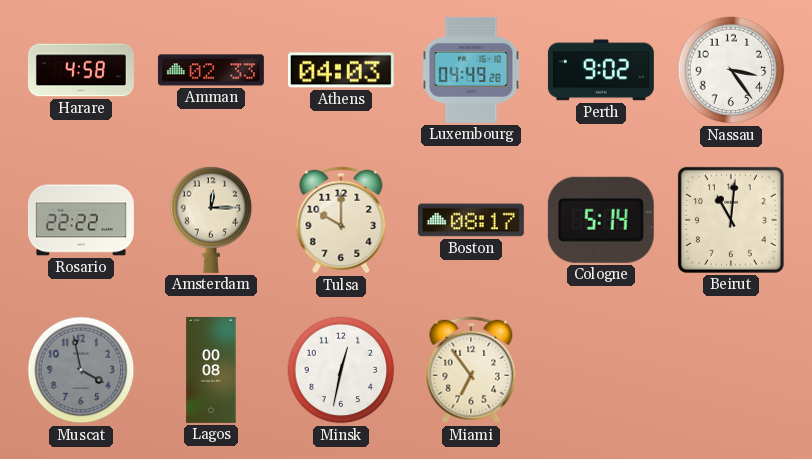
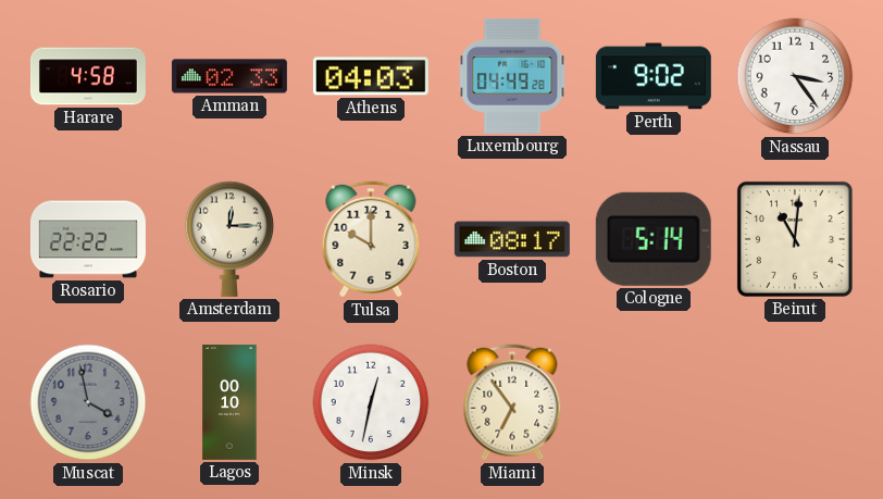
Lagos: 00:08 -> 00:10 (229, 402)
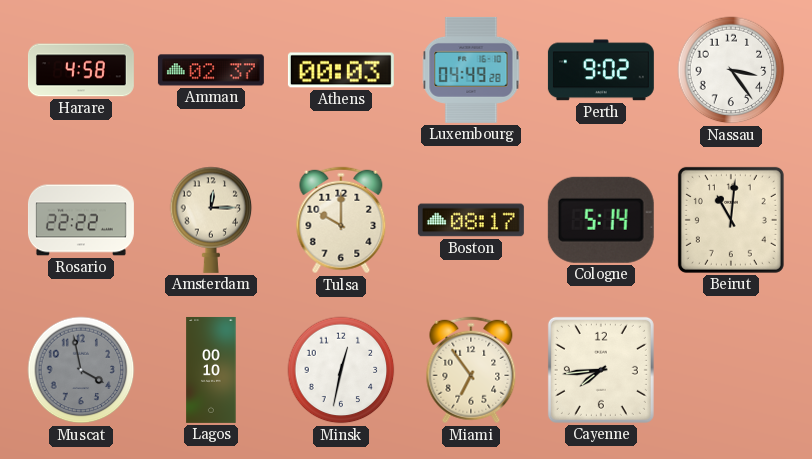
Amman: 02:33 -> 02:37 (211, 70)
Athens: 04:03 -> 00:03 (341, 70)
Cayenne: none -> 7:44 (601, 370)
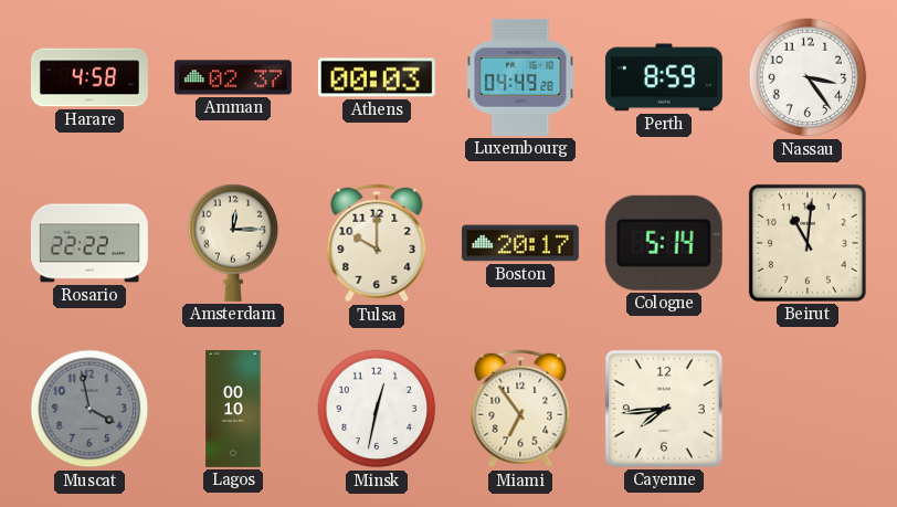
Perth: 9:02 -> 8:59 (664, 77)
Boston: 08:17 -> 20:17 (520, 243)
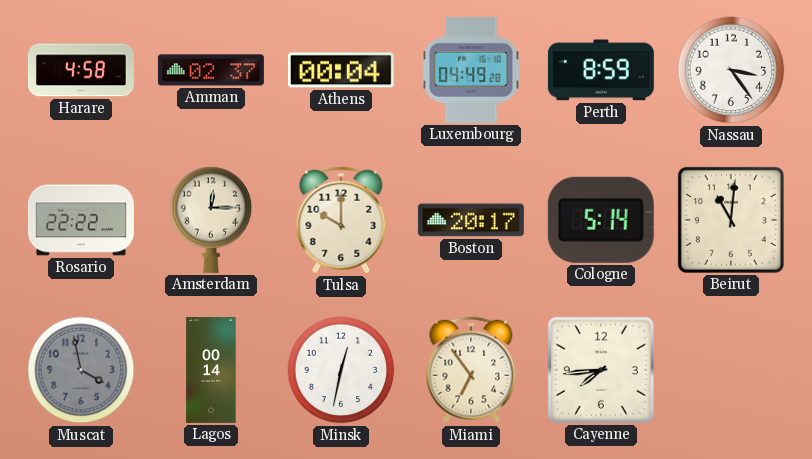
Athens: 00:03 -> 00:04 (341, 70)
Lagos: 00:10 -> 00:14 (211, 370)
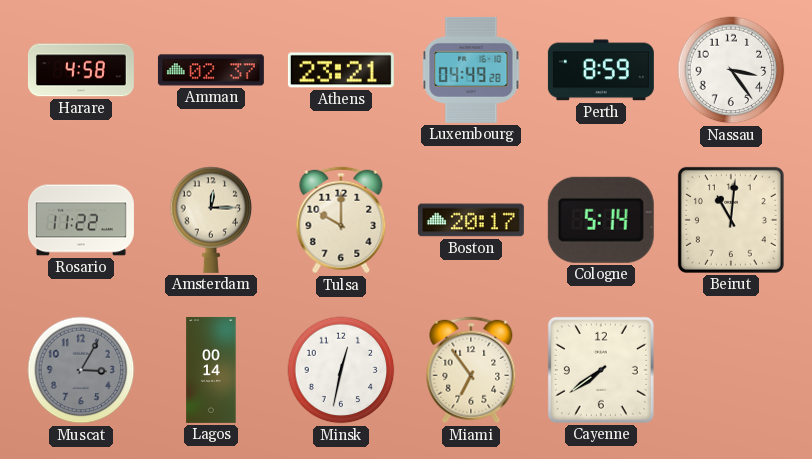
Athens: 00:04 -> 23:21 (341, 70)
Rosario: 22:22 -> 11:22 (81, 220)
Muscat: 3:58 -> 3:05 (81, 370)
Cayenne: 7:44 -> 7:39 (601, 370)
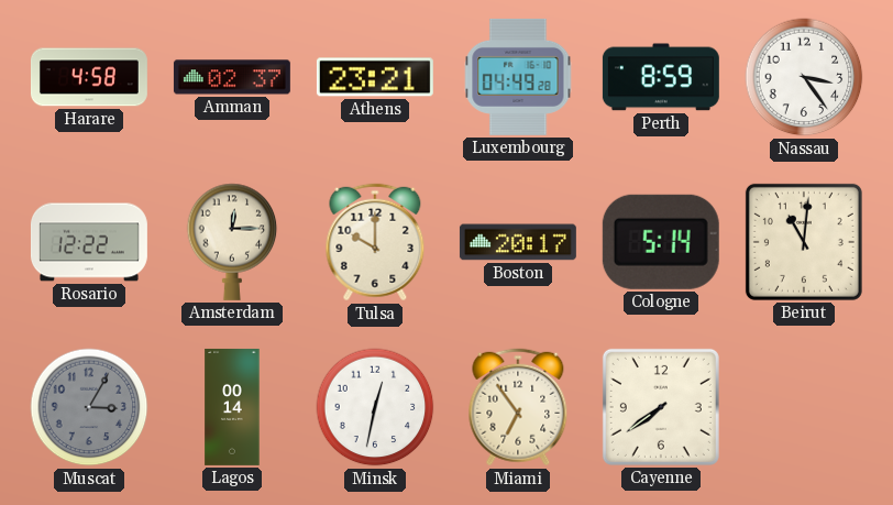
Rosario: 11:22 -> 12:22 (89, 242)
